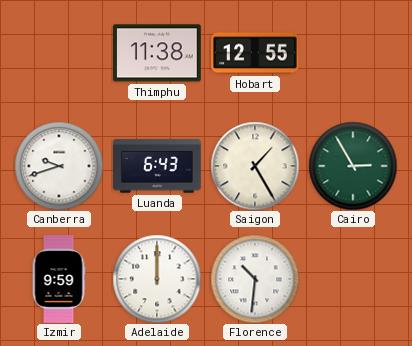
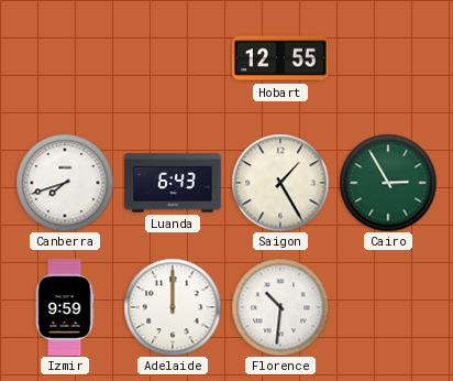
Thimphu: 11:38 -> none (158, 53)
Canberra: 9:42 -> 7:42 (65, 183)
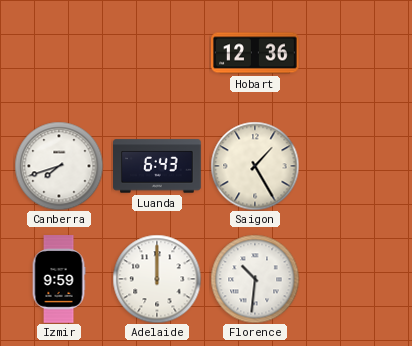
Hobart: 12:55 -> 12:36 (256, 53)
Cairo: 2:55 -> none (388, 183)
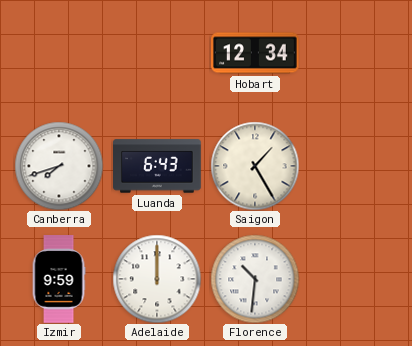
Hobart: 12:36 -> 12:34 (256, 53)
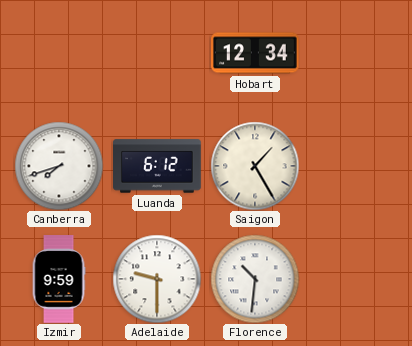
Luanda: 6:43 -> 6:12 (158, 166)
Adelaide: 12:00 -> 9:30 (157, 279)
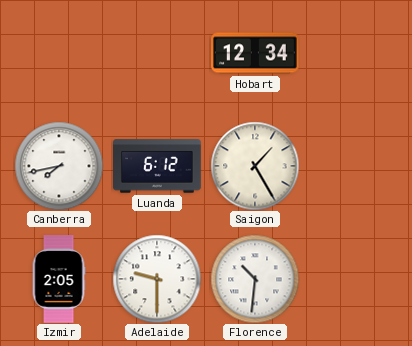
Canberra: 7:42 -> 7:43 (59, 166)
Izmir: 9:59 -> 2:05 (59, 279)
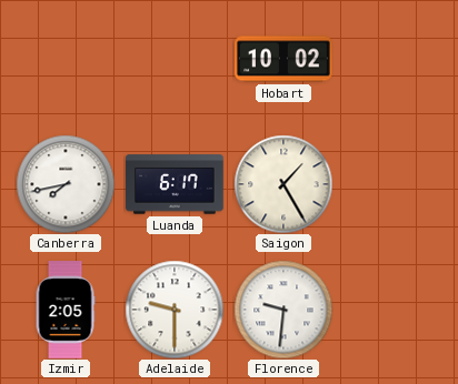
Hobart: 12:34 -> 10:02 (285, 59)
Luanda: 6:12 -> 6:17 (176, 184)
Florence: 10:31 -> 9:31 (283, 310)
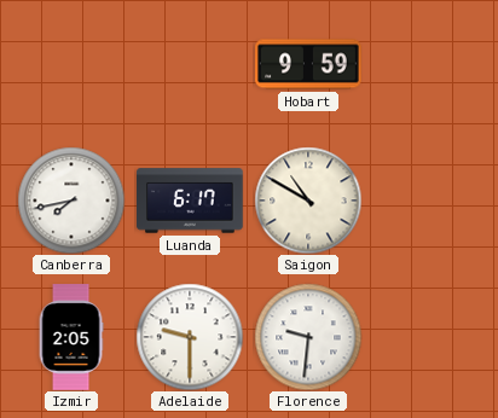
Hobart: 10:02 -> 9:59 (309, 64)
Saigon: 1:25 -> 10:50 (308, 201)
